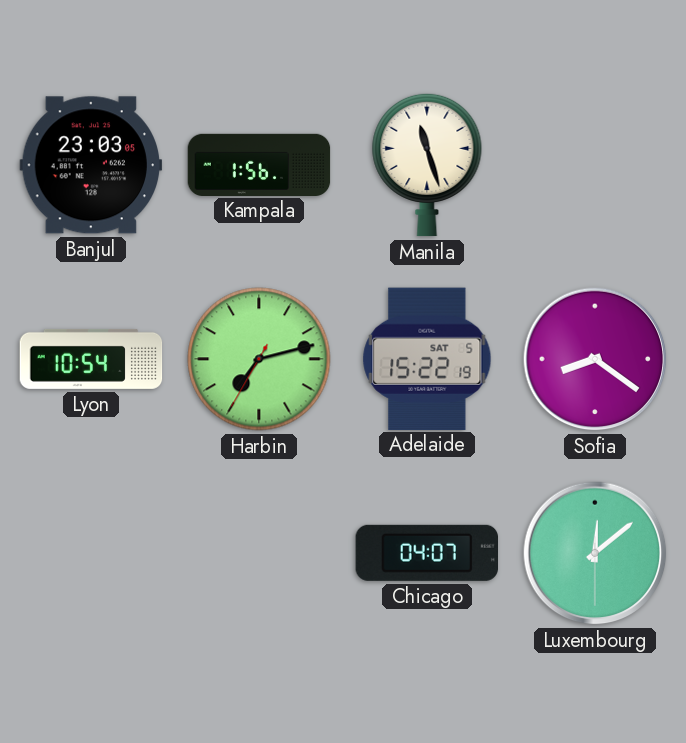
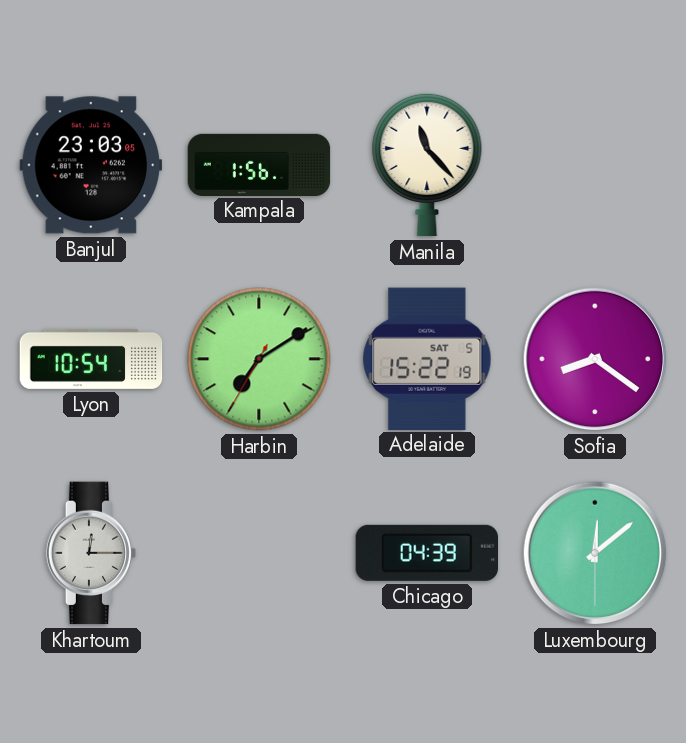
Manila: 11:27 -> 11:23 (427, 165)
Harbin: 7:12 -> 7:09 (259, 359)
Khartoum: none -> 12:15 (91, 553)
Chicago: 04:07 -> 04:39 (426, 553)
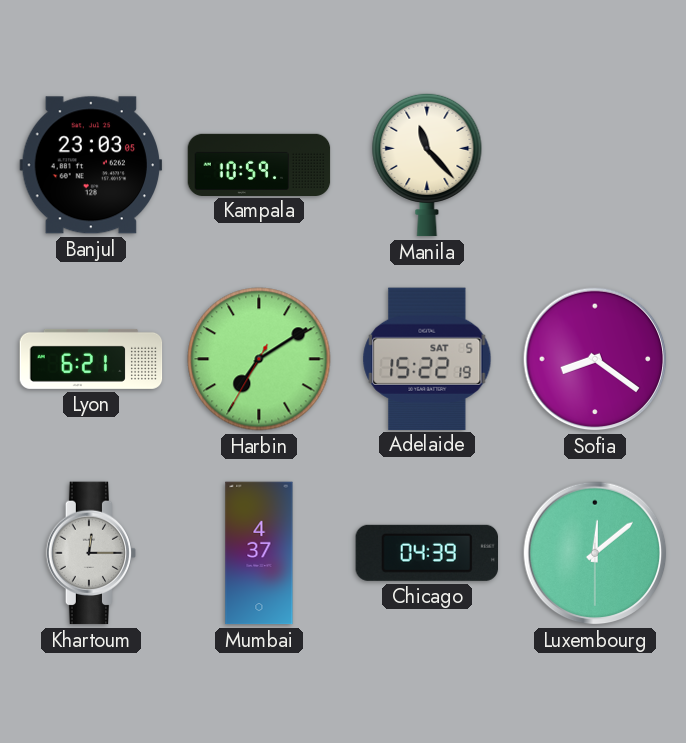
Kampala: 1:56 -> 10:59 (259, 164)
Lyon: 10:54 -> 6:21 (91, 359)
Mumbai: none -> 4:37 (259, 553)
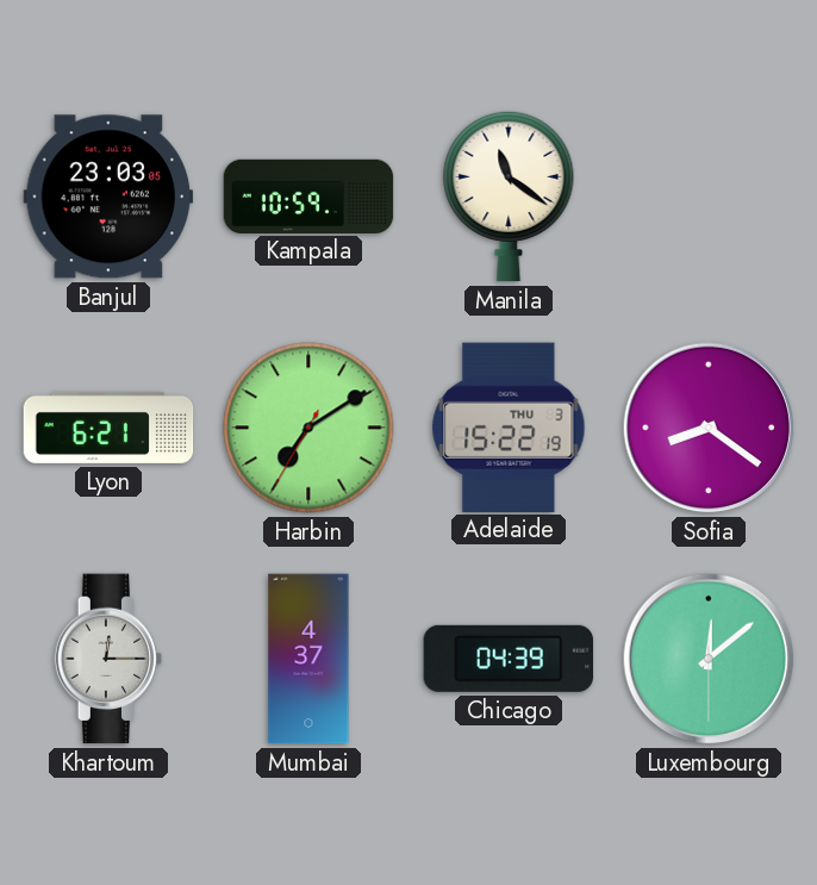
Manila: 11:23 -> 11:21 (509, 197)
Adelaide date: SAT 5 -> THU 3 (509, 426)
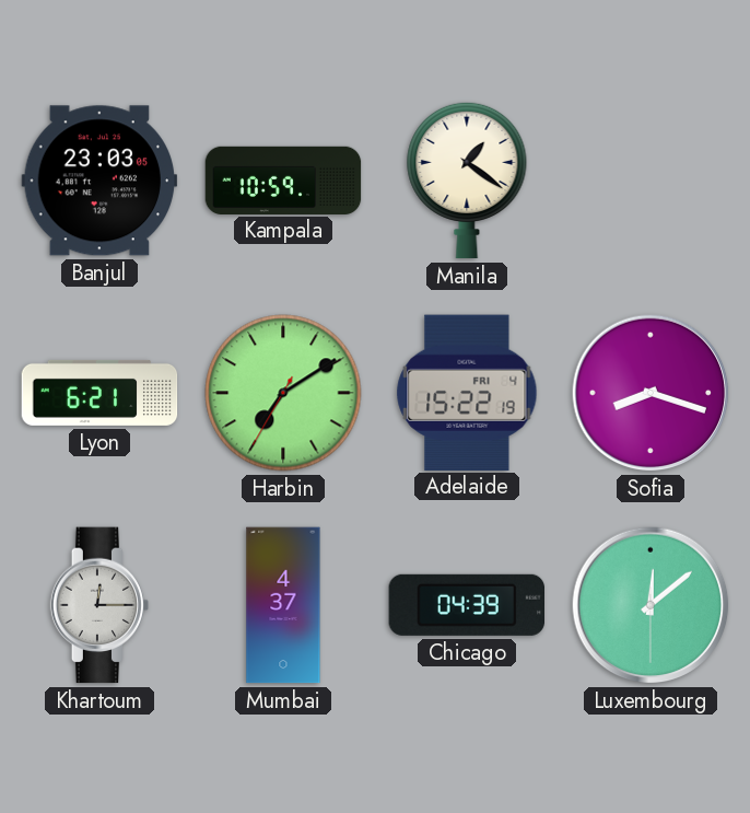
Manila: 11:21 -> 1:21 (467, 181)
Adelaide date: THU 3 -> FRI 4 (467, 392)
Sofia: 8:21 -> 8:18 (651, 393)
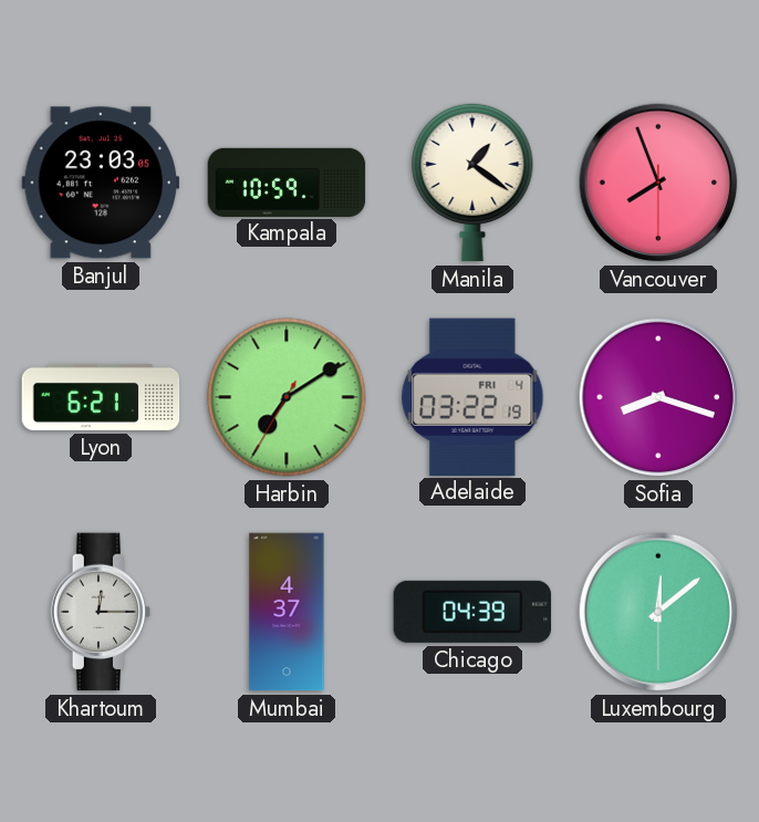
Vancouver: none -> 7:56 (658, 183)
Adelaide: 15:22 -> 03:22 (472, 396)
